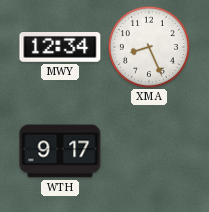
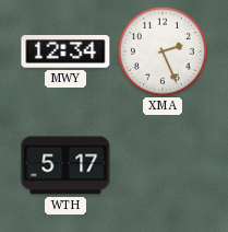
XMA: 8:26 -> 2:26 (163, 51)
WTH: 9:17 -> 5:17 (65, 165)
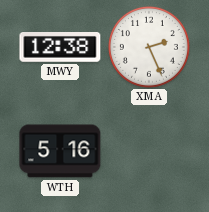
MWY: 12:34 -> 12:38 (60, 48)
WTH: 5:17 -> 5:16 (60, 151)
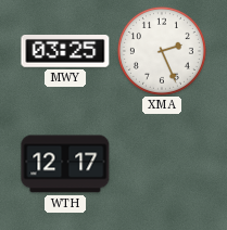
MWY: 12:38 -> 03:25 (65, 52)
WTH: 5:16 -> 12:17 (65, 164)
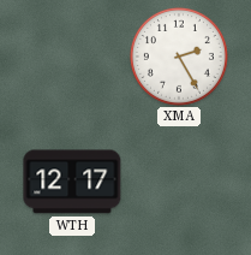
MWY: 03:25 -> none (65, 52)
XMA: 2:26 -> 2:25 (179, 57)
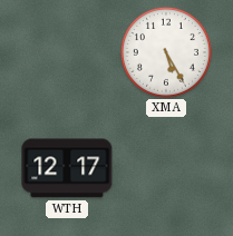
XMA: 2:25 -> 5:25 (166, 52)
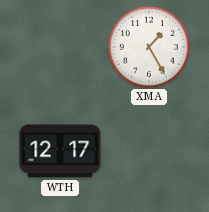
XMA: 5:25 -> 1:25 (149, 47)
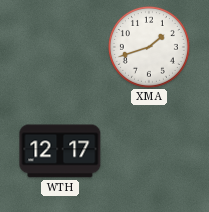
XMA: 1:25 -> 1:42 (149, 47)
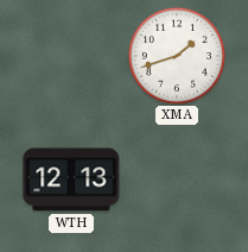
WTH: 12:17 -> 12:13 (71, 179)
